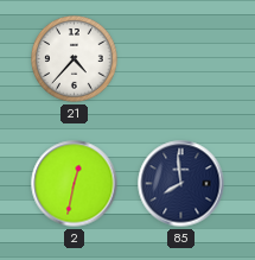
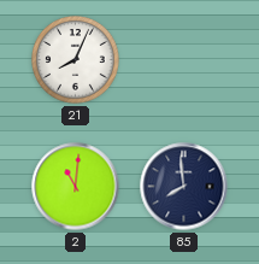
21: 4:37 -> 8:04 (76, 60)
2: 12:32 -> 11:01 (76, 187)
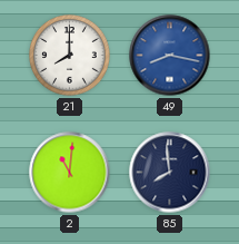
21: 8:04 -> 8:00 (70, 56)
49: none -> 8:17 (170, 56)
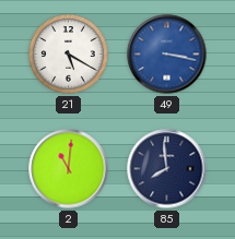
21: 8:00 -> 5:20 (69, 55)
49: 8:17 -> 3:17 (167, 55)
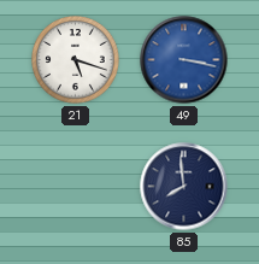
21: 5:20 -> 5:18 (76, 60)
2: 11:01 -> none (69, 169)
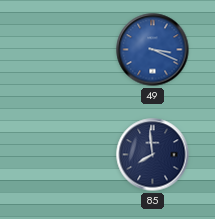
21: 5:18 -> none (76, 60)
49: 3:17 -> 3:19 (153, 50)
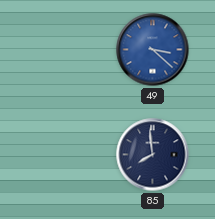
49: 3:19 -> 3:22 (153, 50)
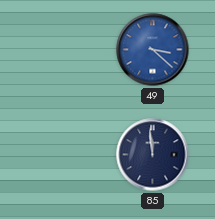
85: 7:59 -> 11:59 (153, 155)
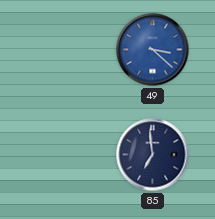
85: 11:59 -> 6:59 (153, 155)
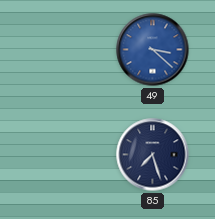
85: 6:59 -> 7:27 (153, 155)
